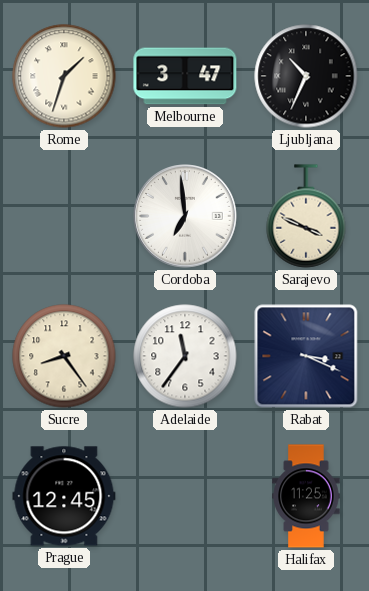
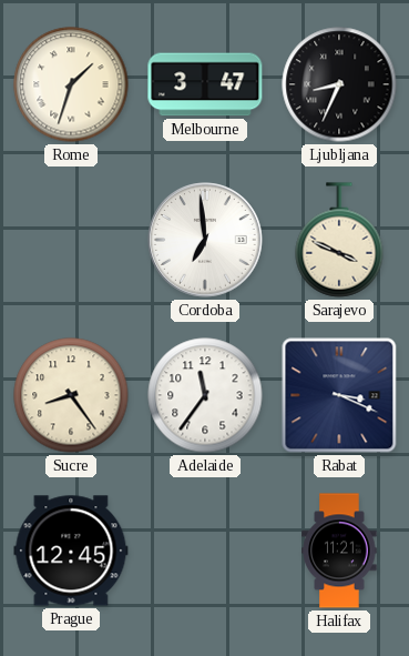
Ljubljana: 10:34 -> 8:34 (339, 84)
Halifax: 11:25 -> 11:21 (339, 551)
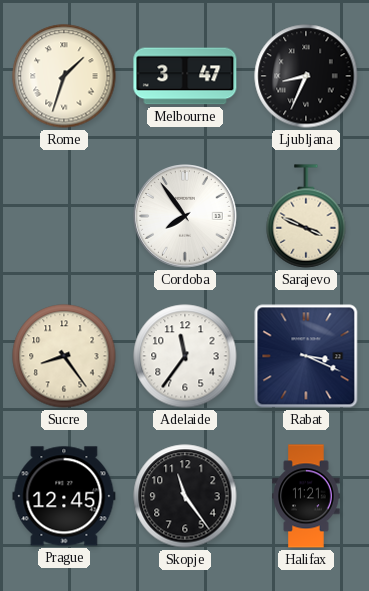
Cordoba: 6:59 -> 7:54 (185, 216)
Skopje: none -> 11:24 (185, 496)
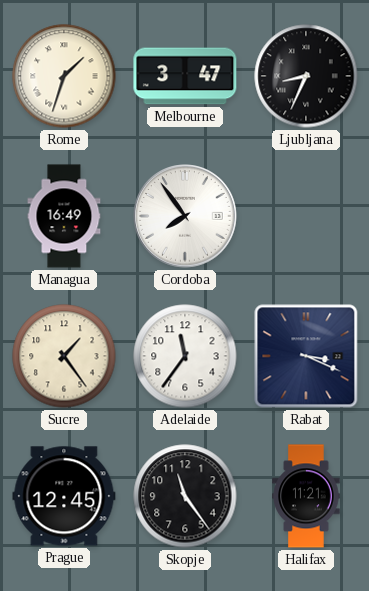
Managua: none -> 16:49 (64, 216)
Sarajevo: 3:49 -> none (306, 216)
Sucre: 8:24 -> 1:24 (64, 356)
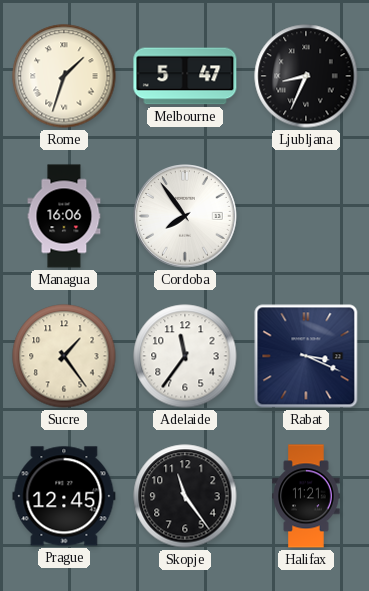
Melbourne: 3:47 -> 5:47 (185, 76)
Managua: 16:49 -> 16:06 (64, 216)
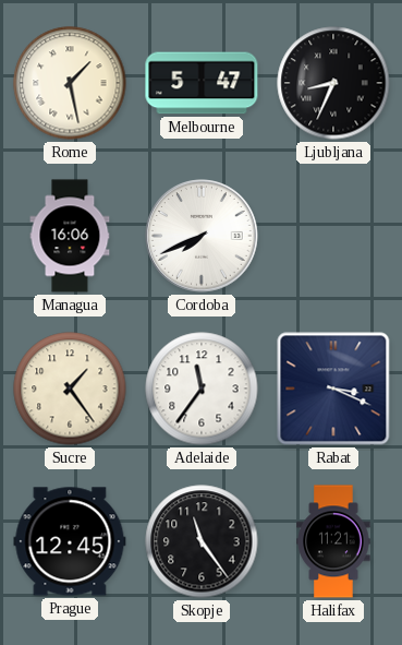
Rome: 1:33 -> 1:28 (70, 83)
Cordoba: 7:54 -> 7:41 (202, 236)
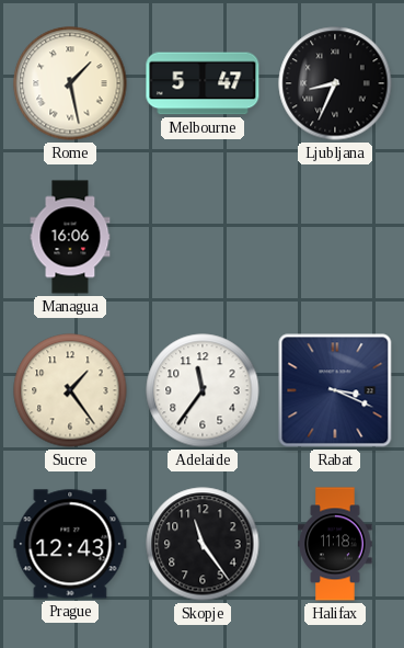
Cordoba: 7:41 -> none (202, 236)
Prague: 12:45 -> 12:43 (70, 544)
Halifax: 11:21 -> 11:18 (335, 544)
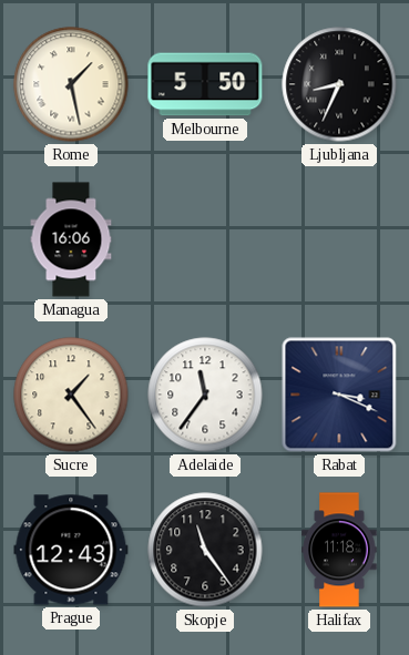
Melbourne: 5:47 -> 5:50 (205, 84)
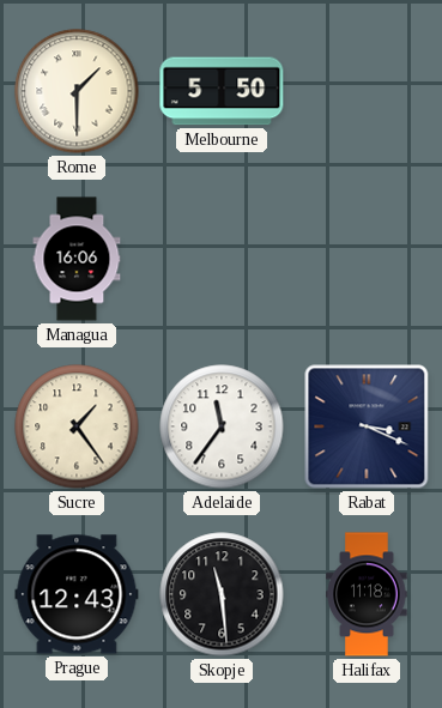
Rome: 1:28 -> 1:30 (77, 91)
Ljubljana: 8:34 -> none (339, 84)
Skopje: 11:24 -> 11:29 (222, 594)
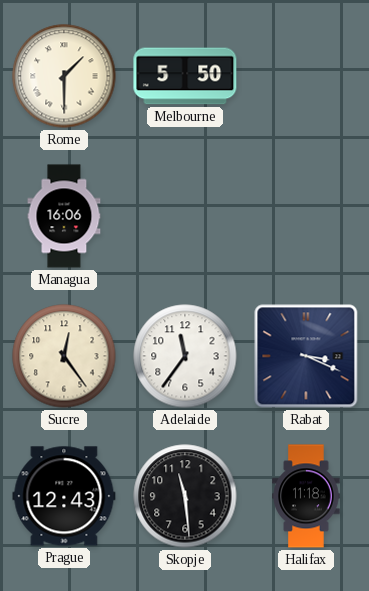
Sucre: 1:24 -> 12:24 (64, 356)
